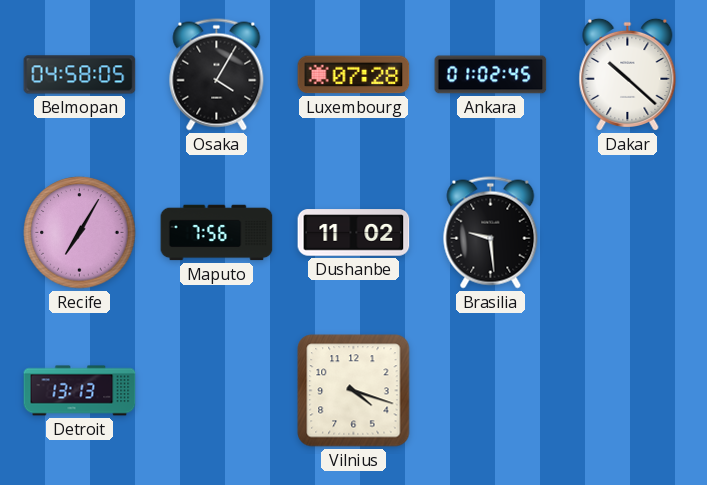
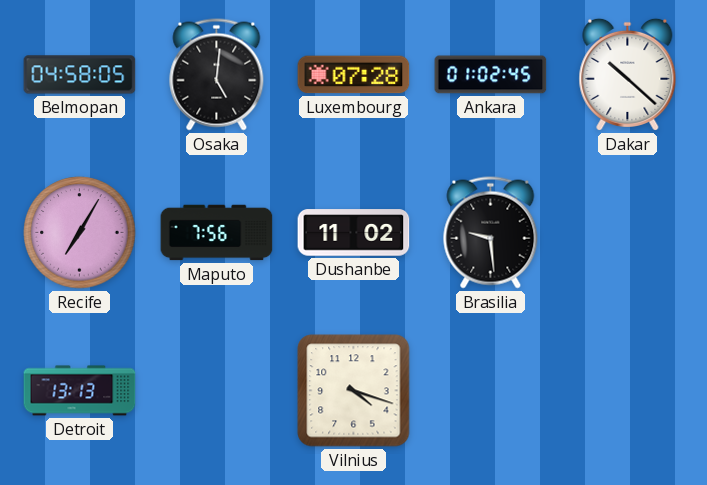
Osaka: 4:05 -> 5:01 (217, 75)
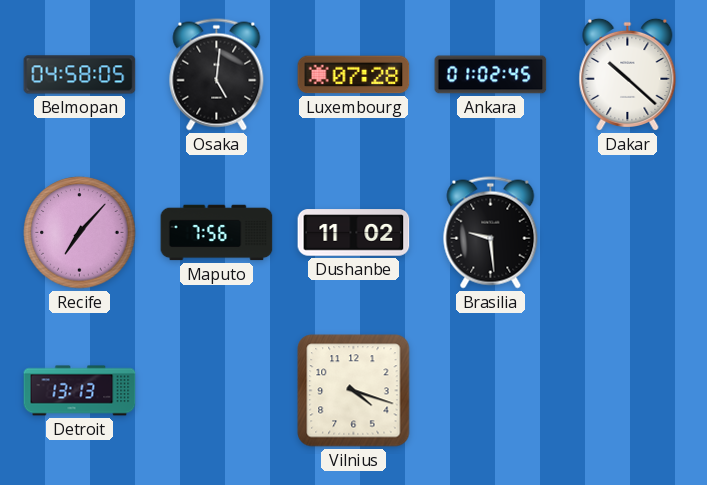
Recife: 7:05 -> 7:07 (80, 233)
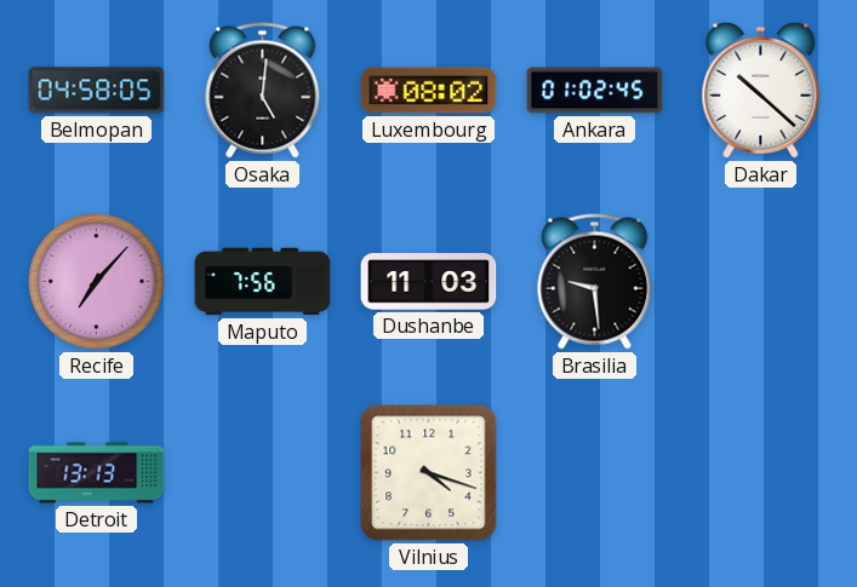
Luxembourg: 07:28 -> 08:02 (429, 91)
Dushanbe: 11:02 -> 11:03 (429, 282)
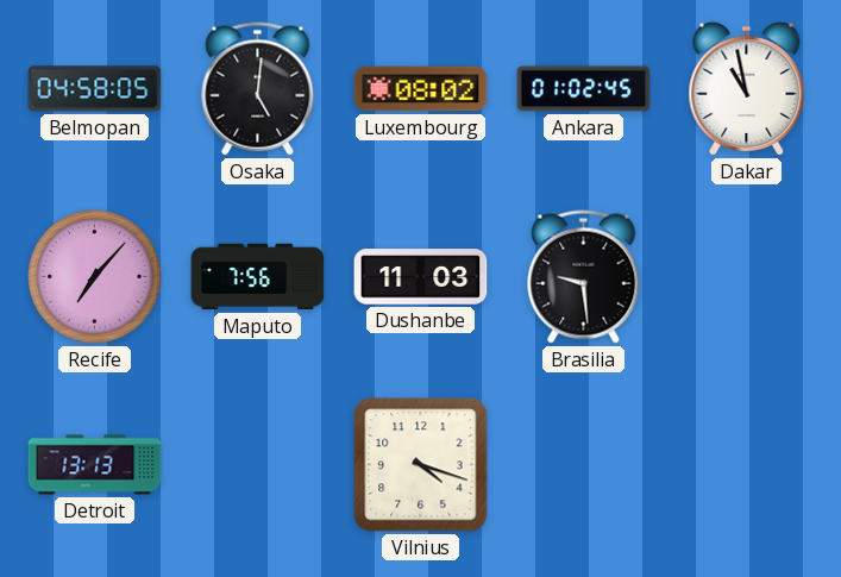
Dakar: 10:22 -> 10:58 (747, 88)
